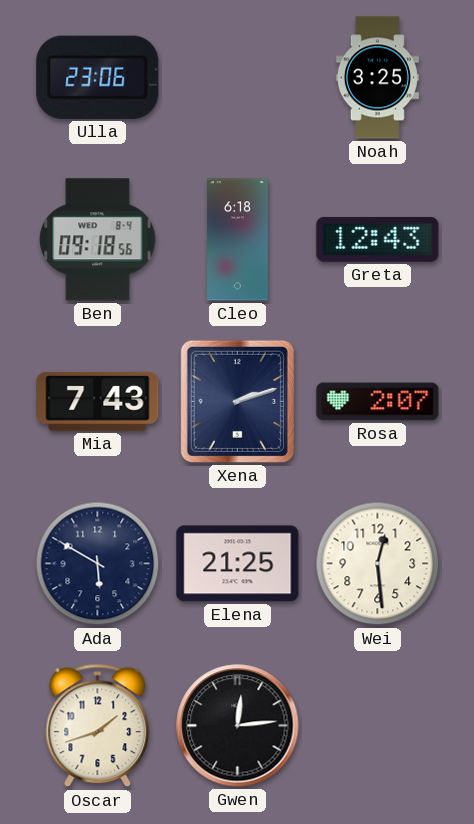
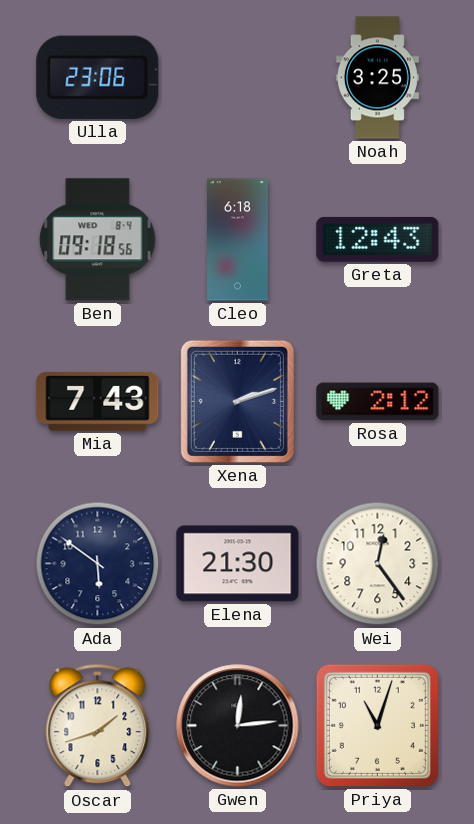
Rosa: 2:07 -> 2:12 (378, 402)
Ada: 5:50 -> 5:51 (98, 564)
Elena: 21:25 -> 21:30 (238, 564)
Wei: 12:29 -> 12:24 (378, 564)
Priya: none -> 11:03 (377, 725)
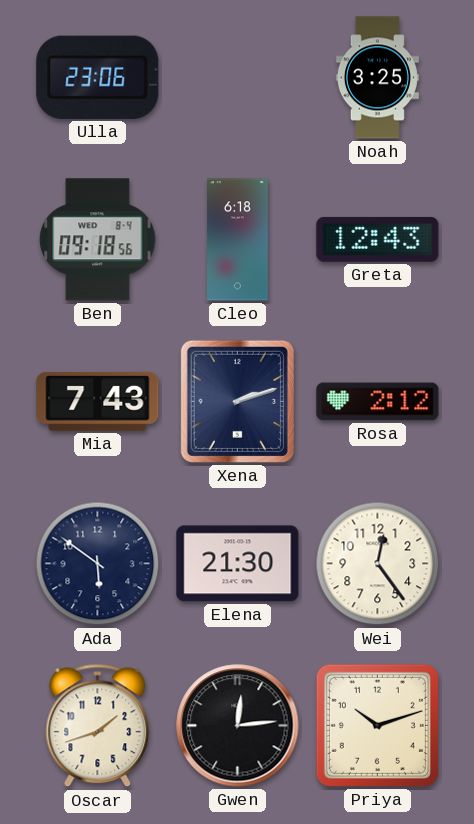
Priya: 11:03 -> 10:12 (377, 725)
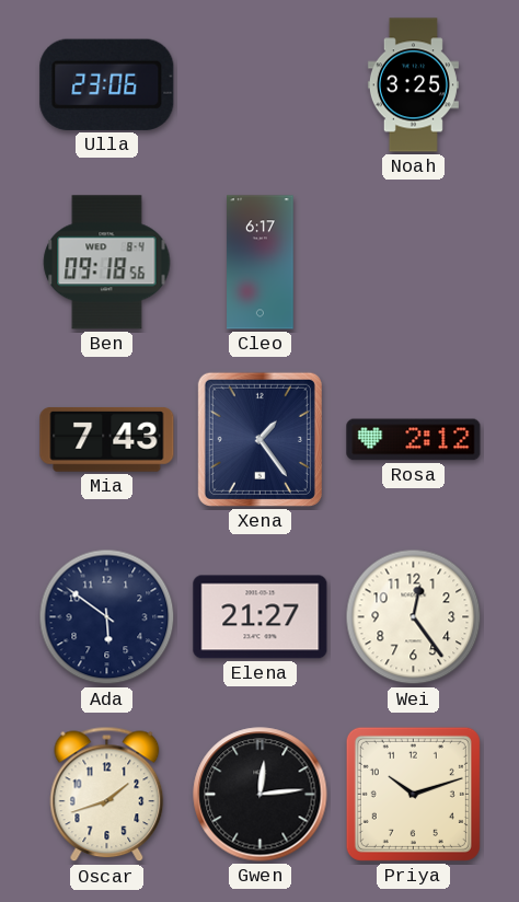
Cleo: 6:18 -> 6:17 (261, 263)
Greta: 12:43 -> none (378, 239)
Xena: 2:12 -> 1:24 (259, 439)
Elena: 21:30 -> 21:27 (261, 617)
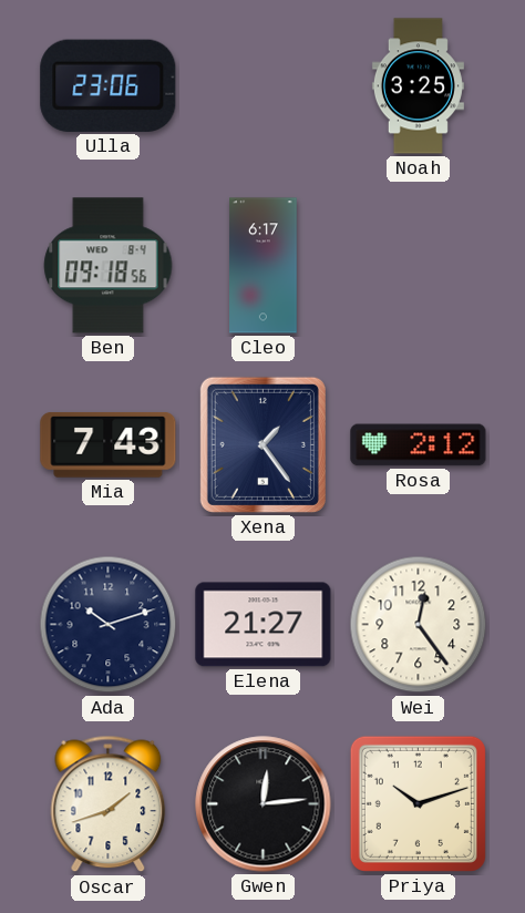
Ada: 5:51 -> 10:12 (109, 625)
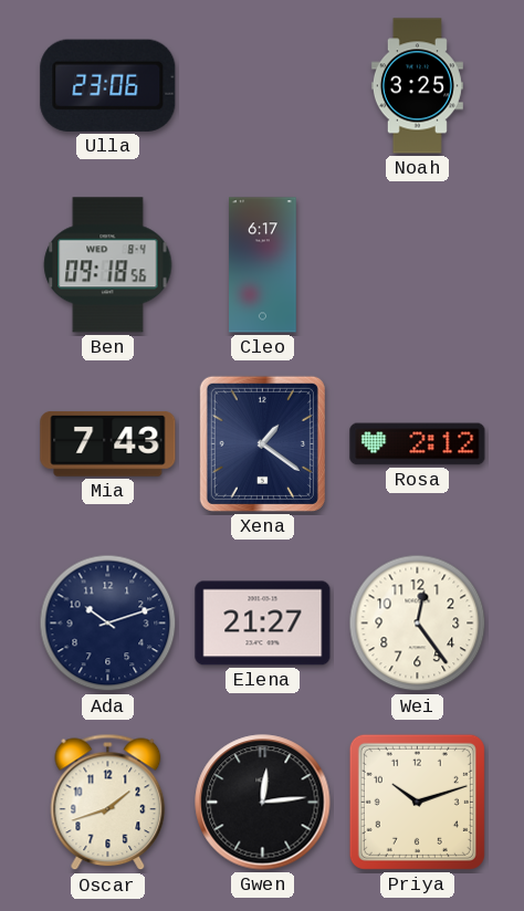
Xena: 1:24 -> 1:21 (262, 443)
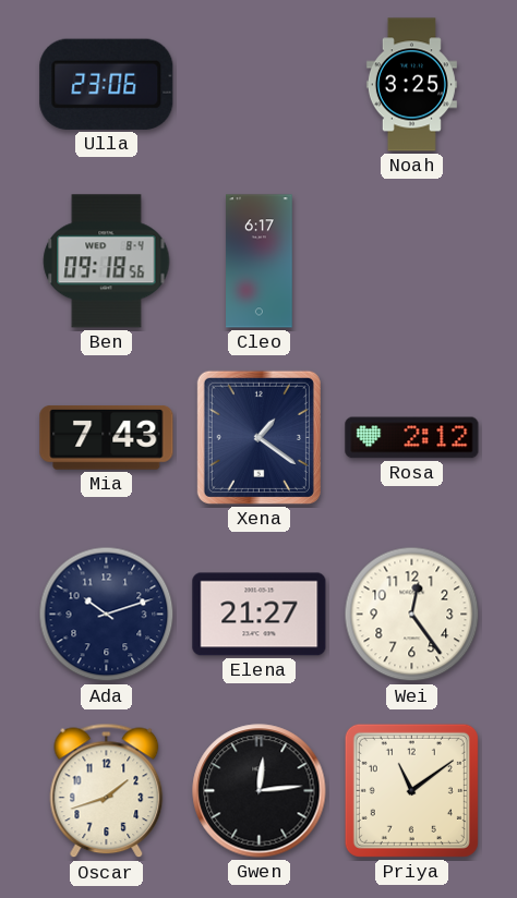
Priya: 10:12 -> 11:09 (411, 790)
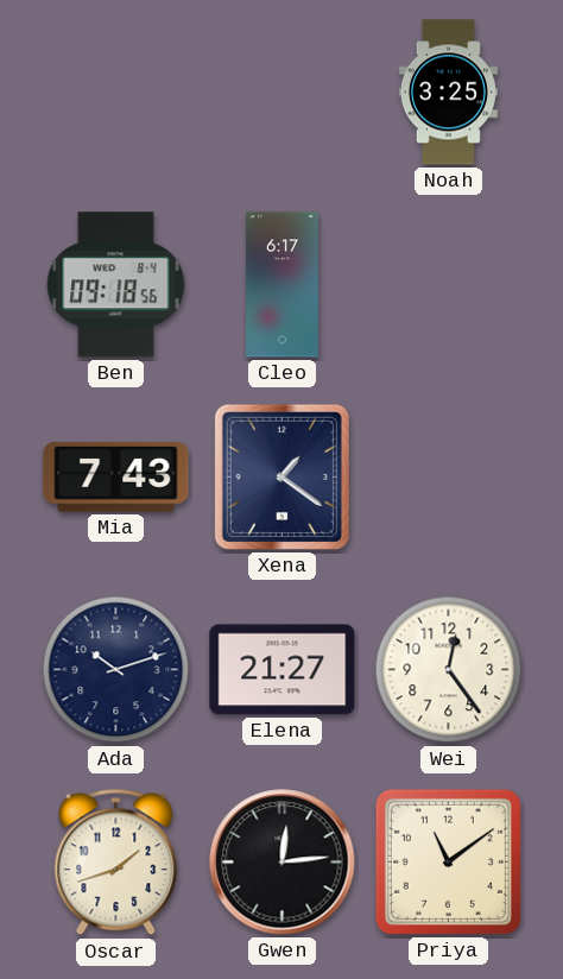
Ulla: 23:06 -> none (107, 84)
Rosa: 2:12 -> none (412, 438)
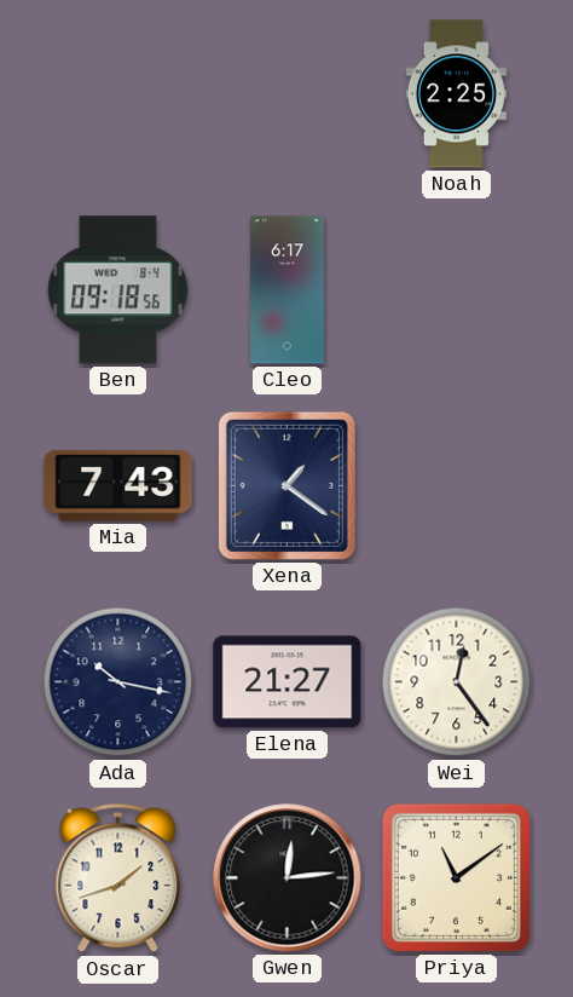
Noah: 3:25 -> 2:25 (456, 94)
Ada: 10:12 -> 10:17 (118, 682)
